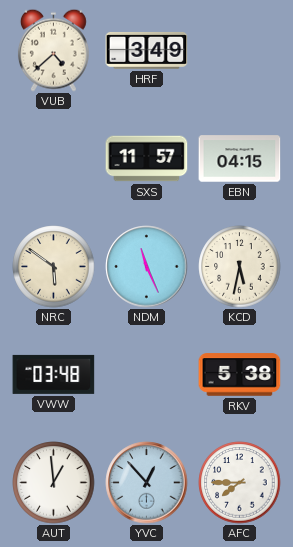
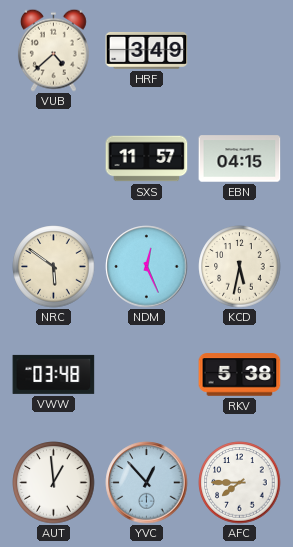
NDM: 11:26 -> 12:26 (147, 267)
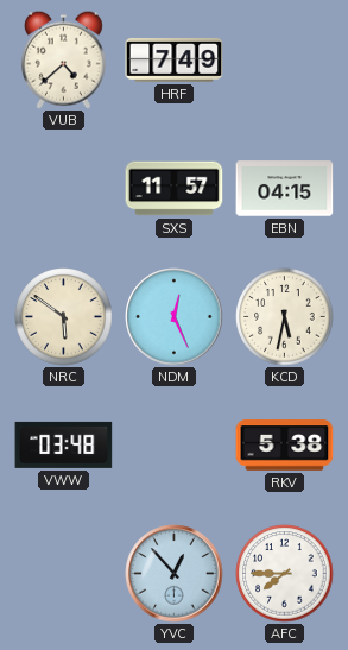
HRF: 3:49 -> 7:49 (175, 59)
AUT: 12:59 -> none (54, 483)
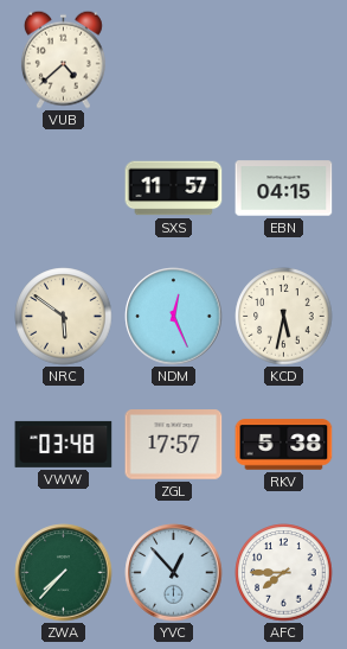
HRF: 7:49 -> none (175, 59)
ZGL: none -> 17:57 (174, 445)
ZWA: none -> 7:37 (64, 573)
